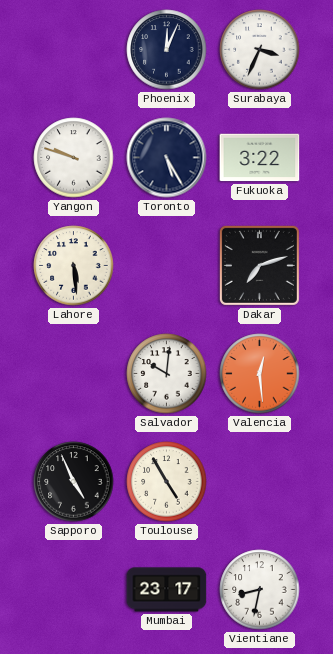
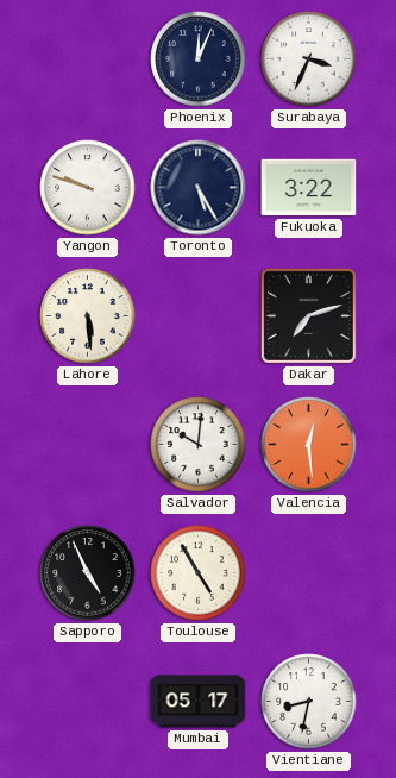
Mumbai: 23:17 -> 05:17 (199, 702)
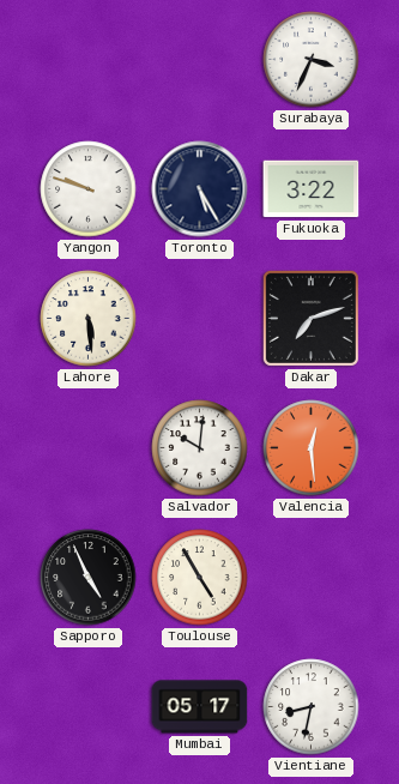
Phoenix: 12:04 -> none (199, 59)
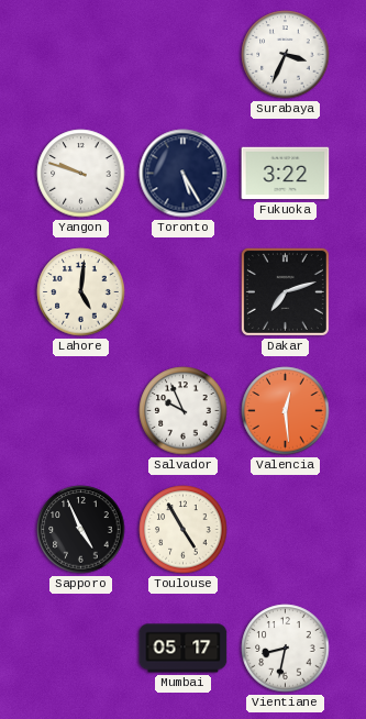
Lahore: 5:29 -> 5:01 (81, 292)
Salvador: 10:01 -> 9:56 (184, 411)
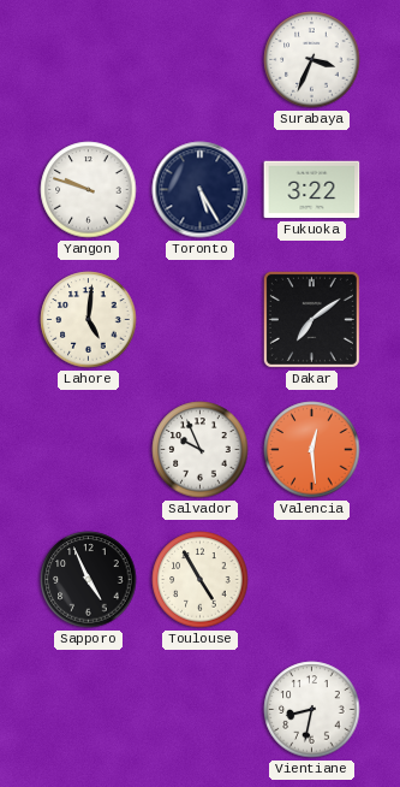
Dakar: 7:12 -> 7:09 (311, 319)
Mumbai: 05:17 -> none (184, 649)
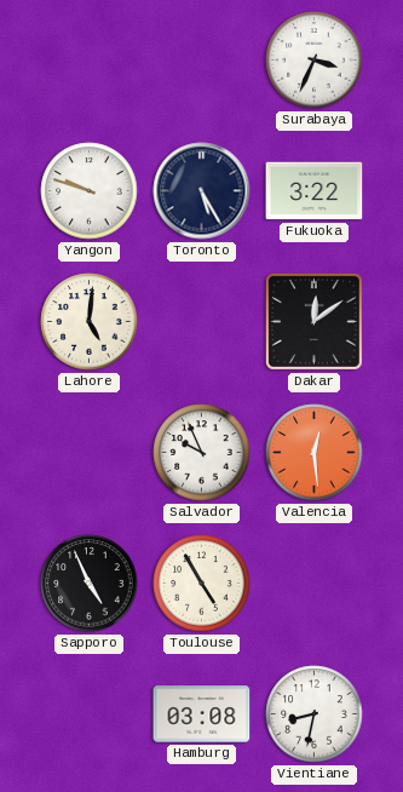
Dakar: 7:09 -> 12:09 (313, 321)
Hamburg: none -> 03:08 (202, 714)
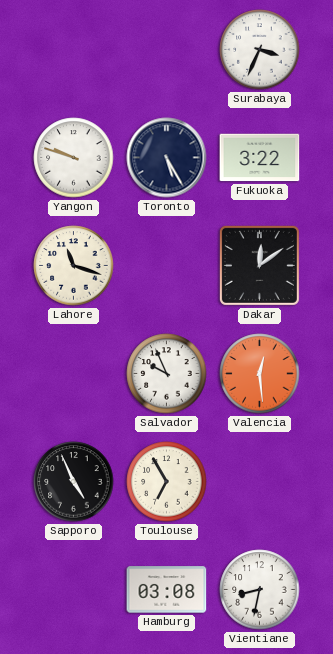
Lahore: 5:01 -> 11:18 (74, 266)
Toulouse: 4:55 -> 6:55 (167, 482)
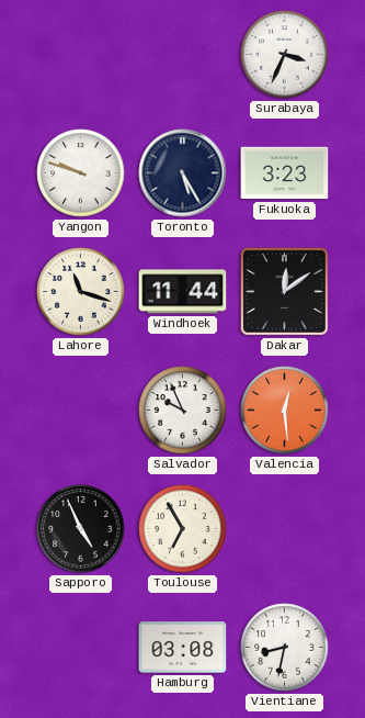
Fukuoka: 3:22 -> 3:23 (285, 173)
Windhoek: none -> 11:44 (183, 292)
